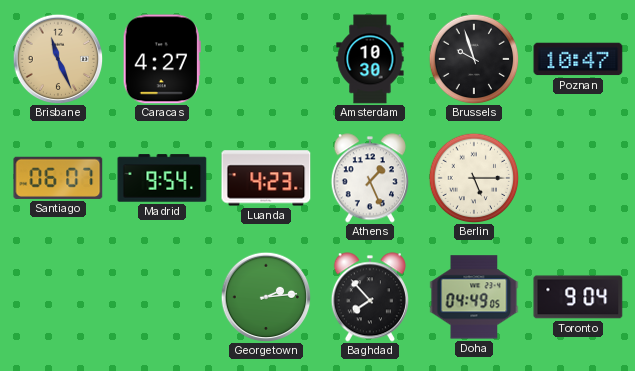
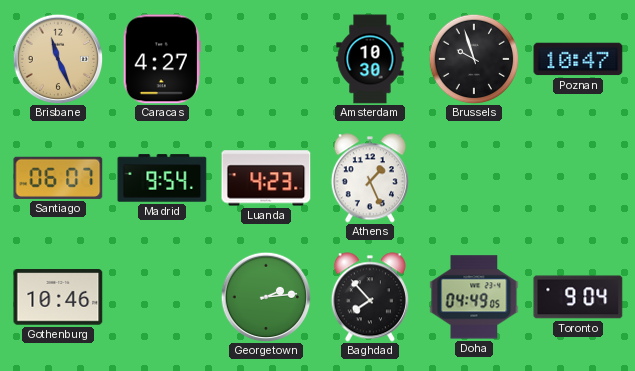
Berlin: 5:15 -> none (474, 178)
Gothenburg: none -> 10:46 (58, 297)
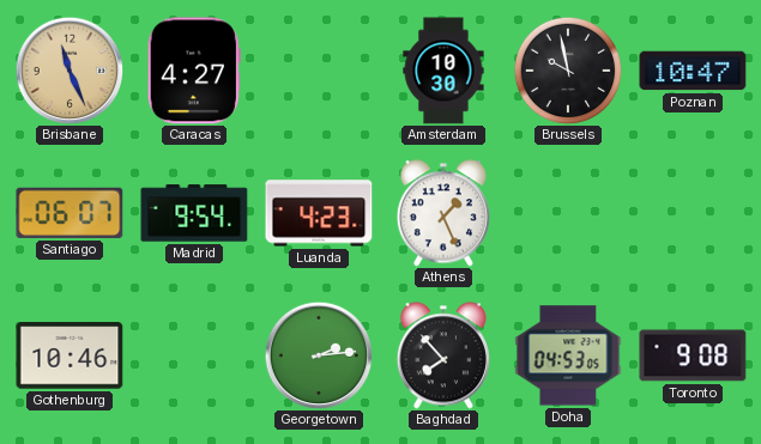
Brussels: 9:57 -> 9:58 (568, 71)
Doha: 04:49 -> 04:53 (568, 355)
Toronto: 9:04 -> 9:08 (693, 355)
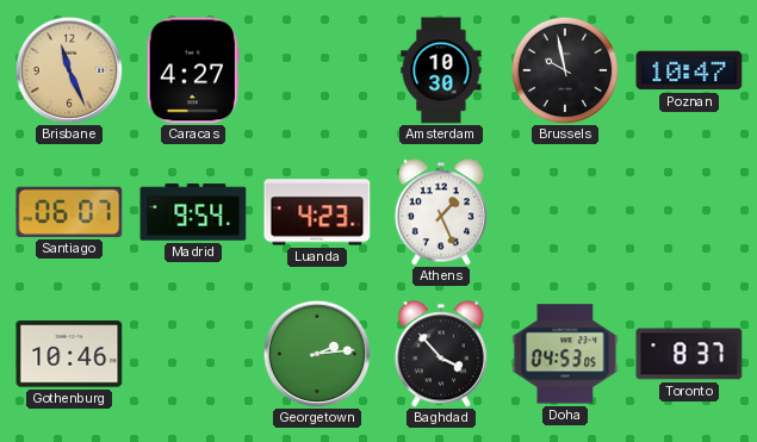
Baghdad: 7:53 -> 3:53 (441, 354)
Toronto: 9:08 -> 8:37 (689, 354)
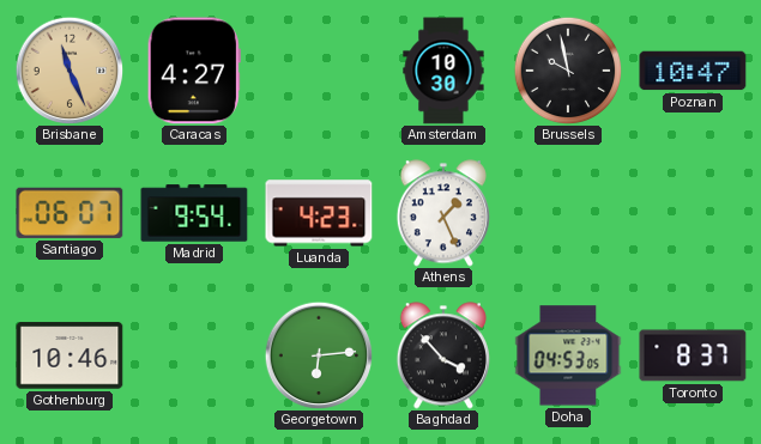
Georgetown: 2:14 -> 6:14 (319, 355)
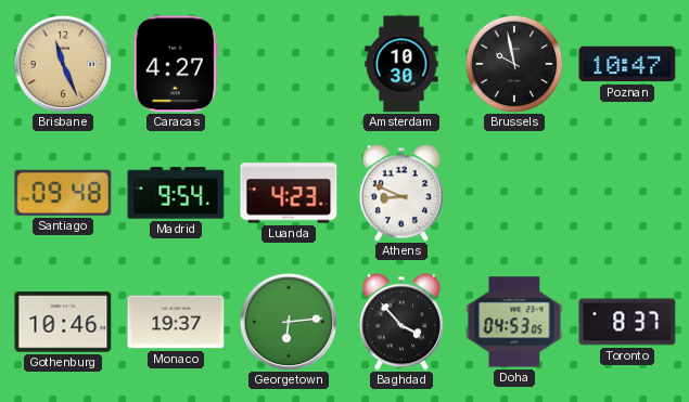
Santiago: 06:07 -> 09:48 (63, 193)
Athens: 1:26 -> 8:49 (401, 193)
Monaco: none -> 19:37 (176, 322)
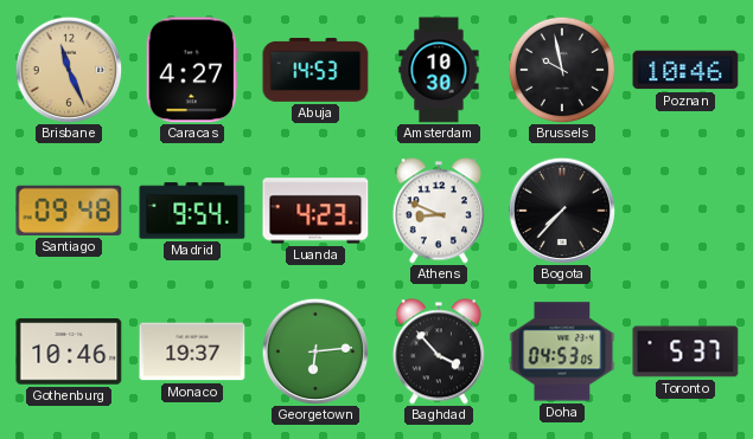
Abuja: none -> 14:53 (315, 71)
Poznan: 10:47 -> 10:46 (685, 70)
Bogota: none -> 7:37 (562, 211)
Toronto: 8:37 -> 5:37 (685, 351)
